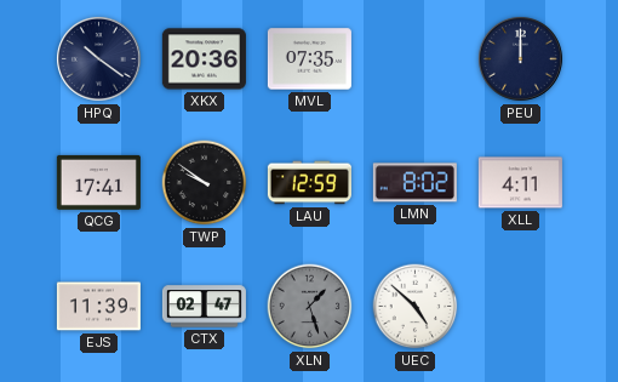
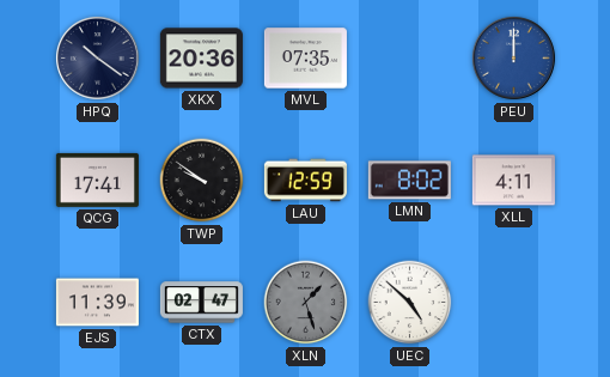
PEU dial: navy -> blue (513, 57)
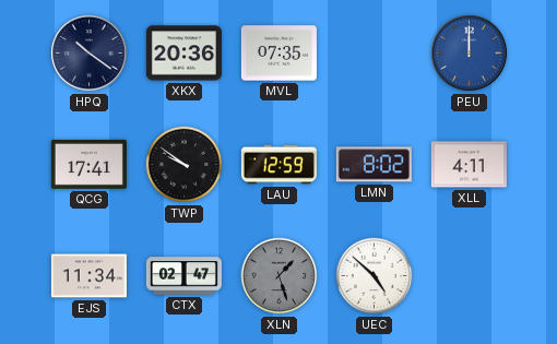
EJS: 11:39 -> 11:34 (88, 276)
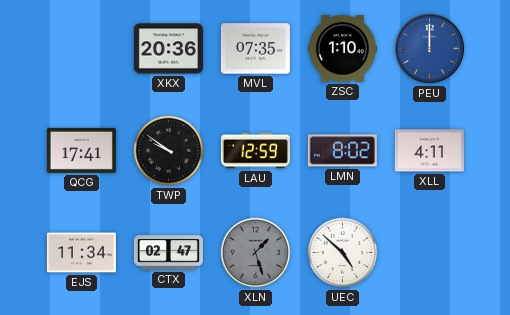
HPQ: 10:21 -> none (88, 52)
ZSC: none -> 1:10 (342, 49)
